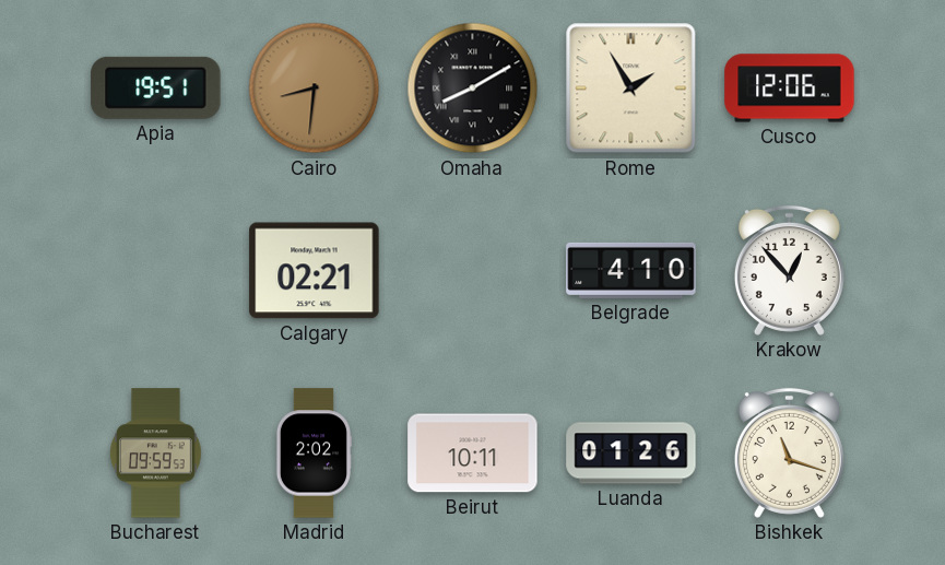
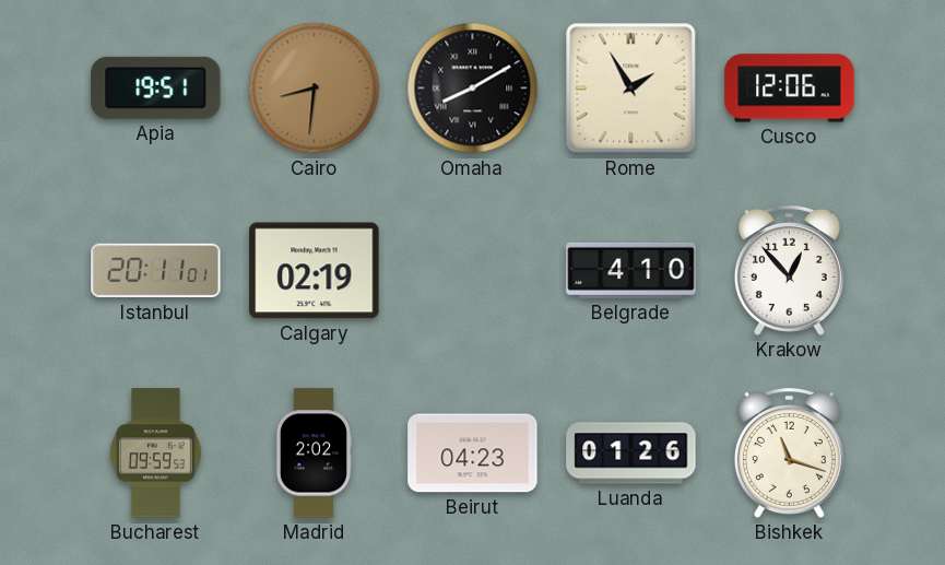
Istanbul: none -> 20:11 (156, 271)
Calgary: 02:21 -> 02:19 (315, 271)
Beirut: 10:11 -> 04:23 (473, 454)
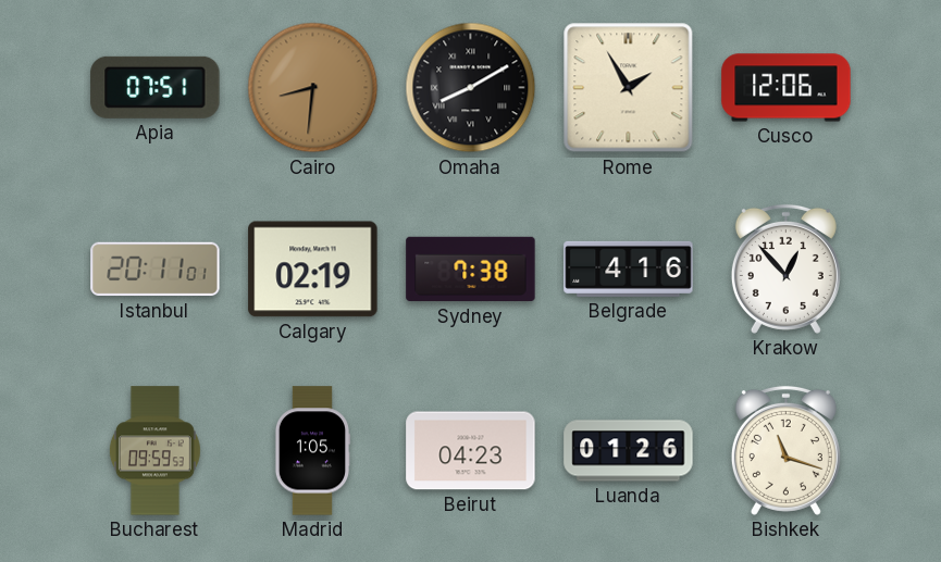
Apia: 19:51 -> 07:51 (156, 87)
Sydney: none -> 7:38 (471, 270)
Belgrade: 4:10 -> 4:16 (629, 268)
Madrid: 2:02 -> 1:05 (311, 451)
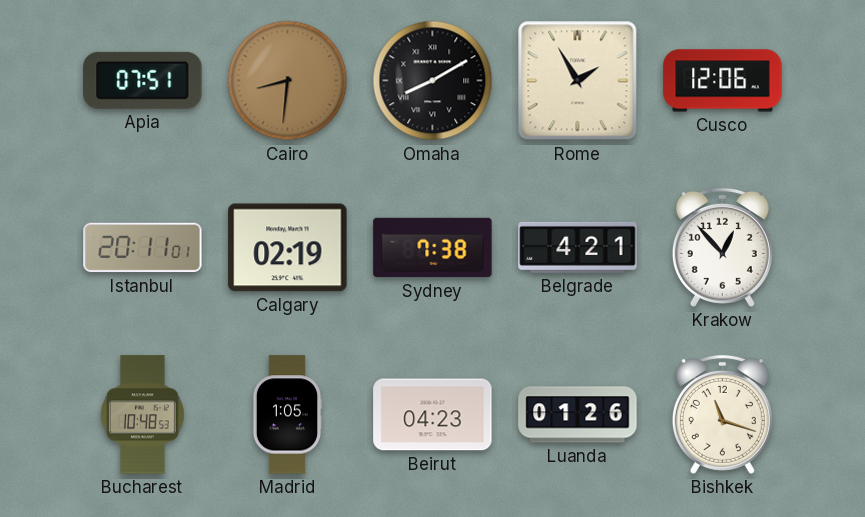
Belgrade: 4:16 -> 4:21 (578, 247)
Bucharest: 09:59 -> 10:48 (142, 415)
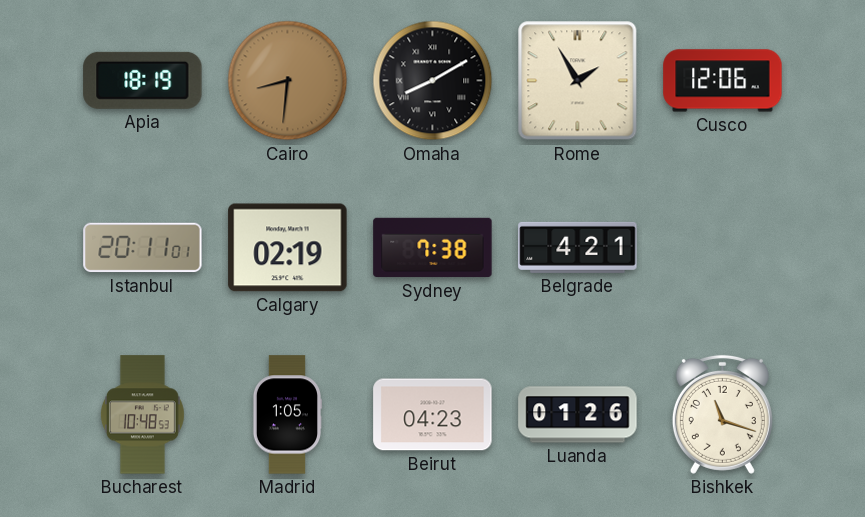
Apia: 07:51 -> 18:19 (143, 80)
Krakow: 12:53 -> none (722, 247)
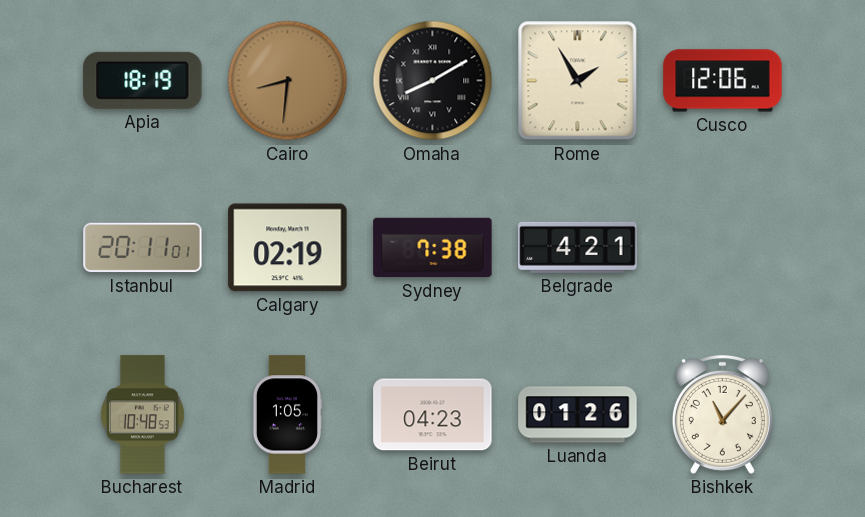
Bishkek: 11:18 -> 11:07 (722, 414)
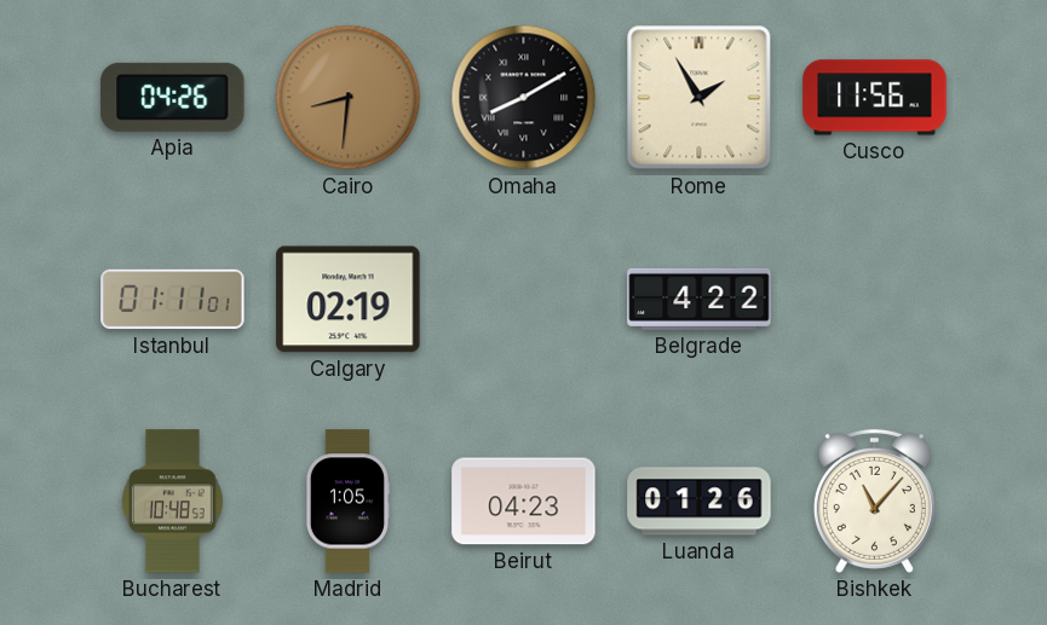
Apia: 18:19 -> 04:26 (173, 97)
Cusco: 12:06 -> 11:56 (875, 98)
Istanbul: 20:11 -> 01:11 (173, 300)
Sydney: 7:38 -> none (433, 248)
Belgrade: 4:21 -> 4:22 (700, 299)
